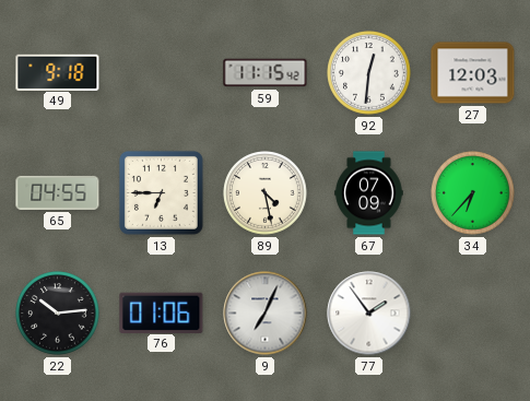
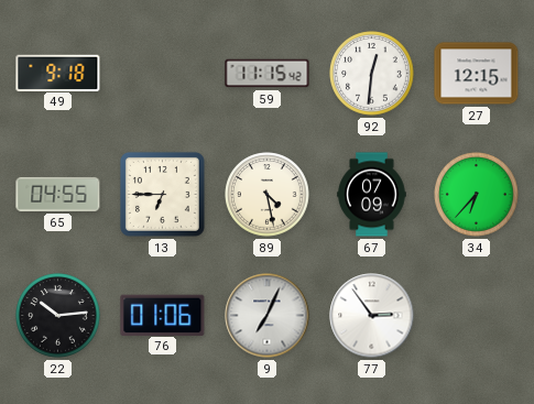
27: 12:03 -> 12:15 (477, 74)
77: 1:54 -> 2:54 (372, 316)
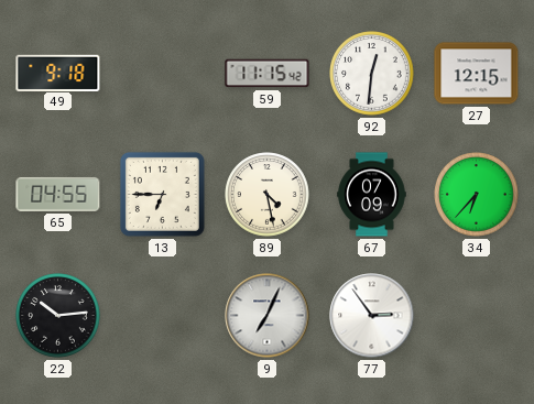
76: 01:06 -> none (163, 315)
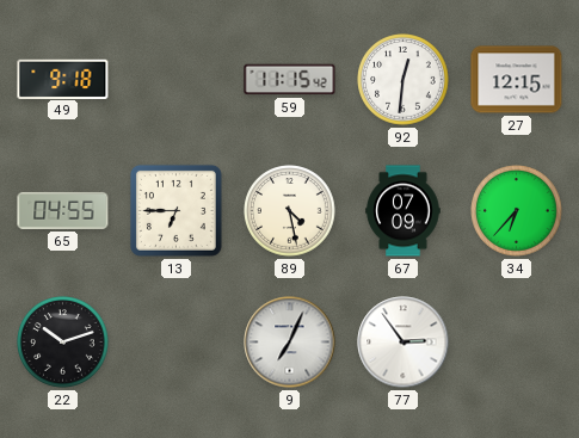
22: 10:14 -> 10:12 (63, 343)
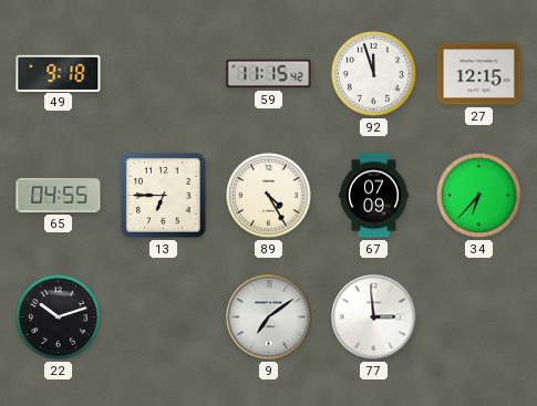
92: 12:31 -> 11:57 (374, 74)
89: 4:28 -> 4:25 (269, 196)
9: 7:04 -> 7:09 (269, 317)
77: 2:54 -> 2:59 (374, 317)
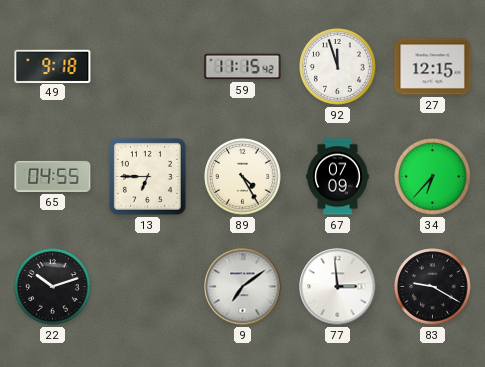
83: none -> 9:20 (433, 287)
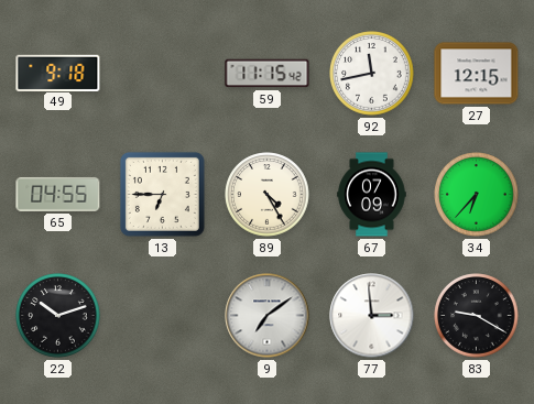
92: 11:57 -> 11:43 (372, 74)
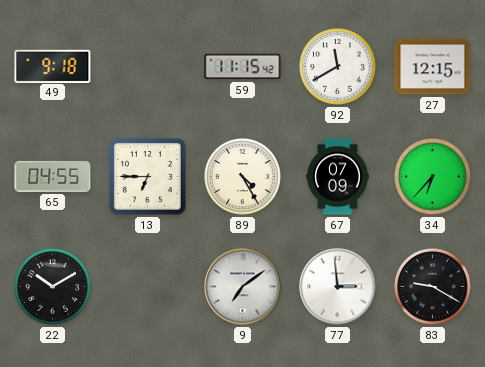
92: 11:43 -> 11:40 (338, 67)
22: 10:12 -> 10:10 (53, 287)
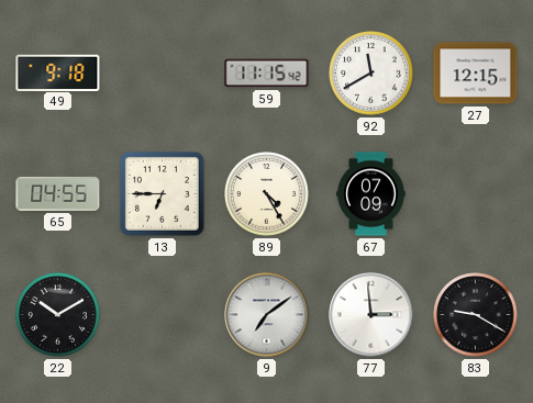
34: 6:37 -> none (433, 177)
